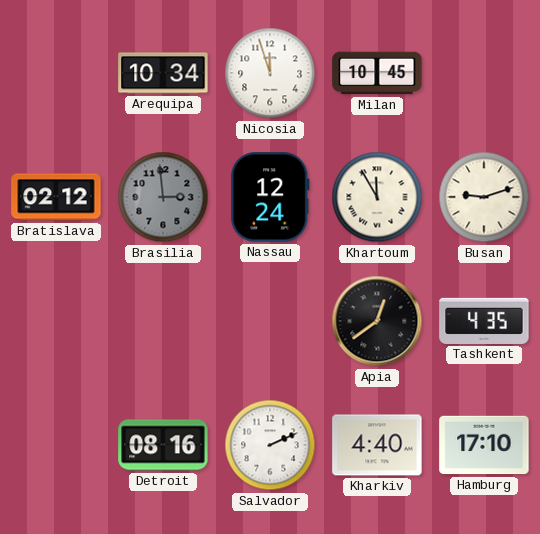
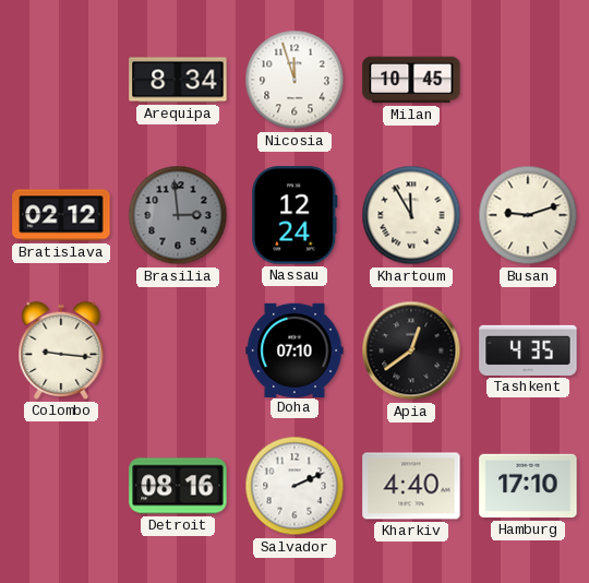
Arequipa: 10:34 -> 8:34 (178, 80)
Colombo: none -> 9:16 (61, 350)
Doha: none -> 07:10 (294, 349)
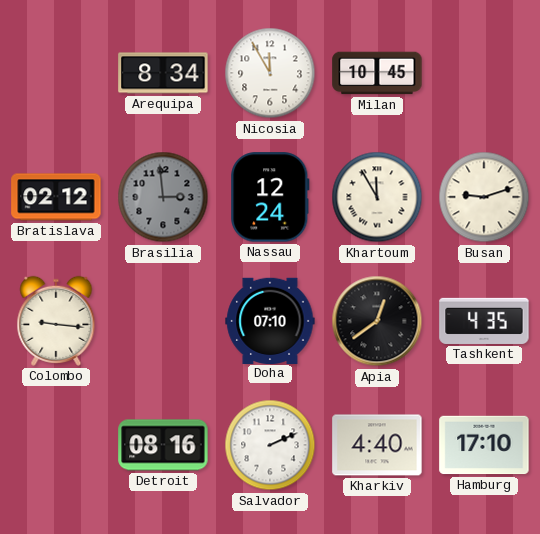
Nicosia: 11:57 -> 11:55 (270, 73)
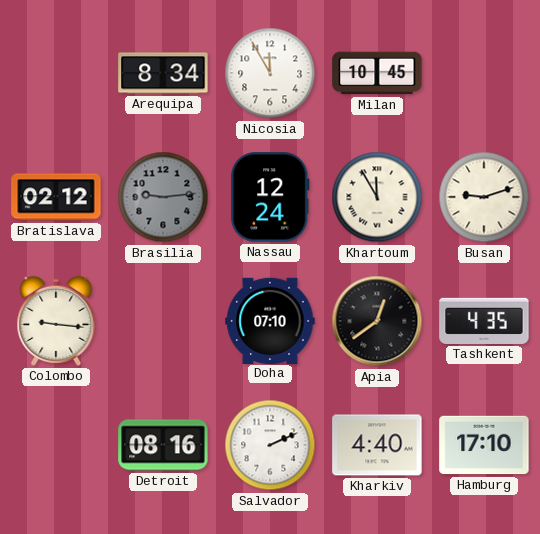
Brasilia: 2:59 -> 9:14 (163, 197)
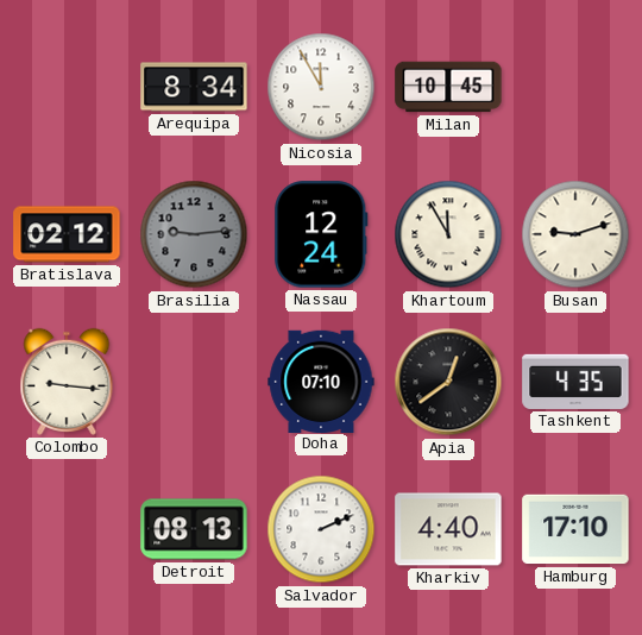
Detroit: 08:16 -> 08:13 (194, 529)
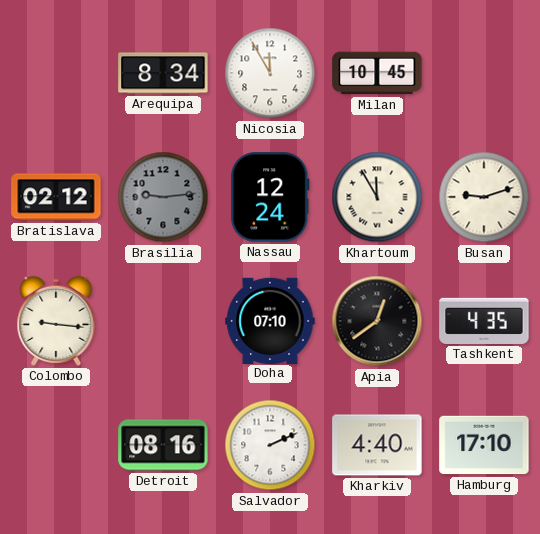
Detroit: 08:13 -> 08:16 (163, 445)
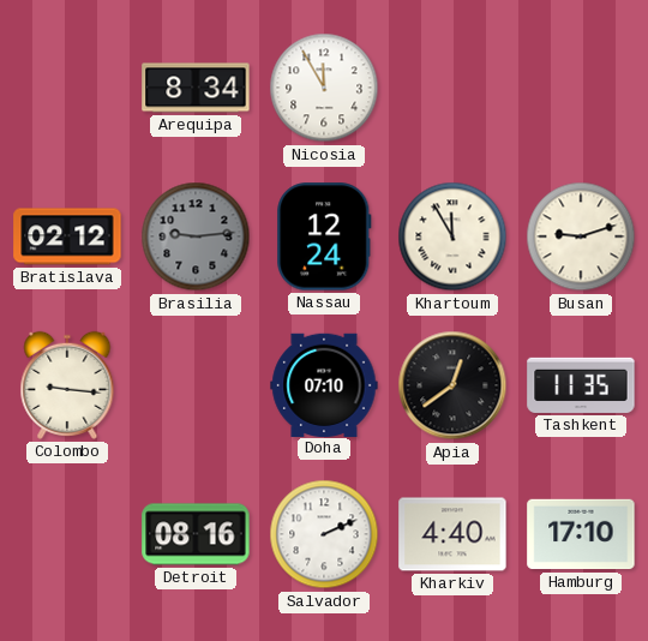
Milan: 10:45 -> none (377, 73)
Tashkent: 4:35 -> 11:35 (581, 385)
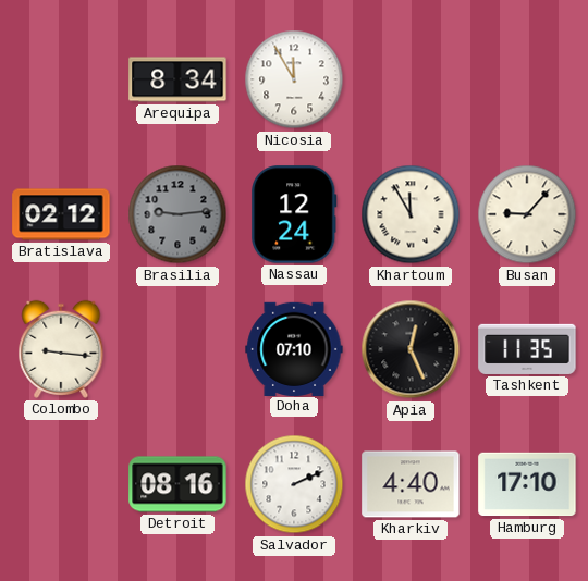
Busan: 9:12 -> 9:07 (527, 214)
Apia: 12:39 -> 12:26 (411, 349)
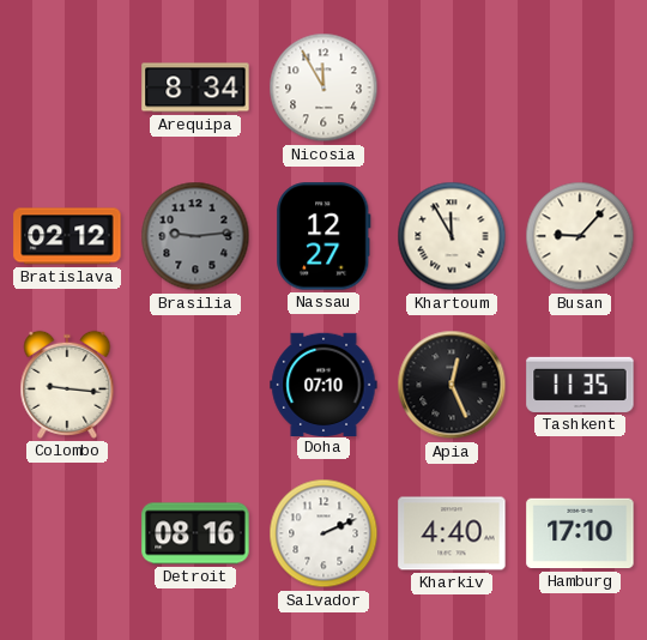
Nassau: 12:24 -> 12:27 (323, 236)
